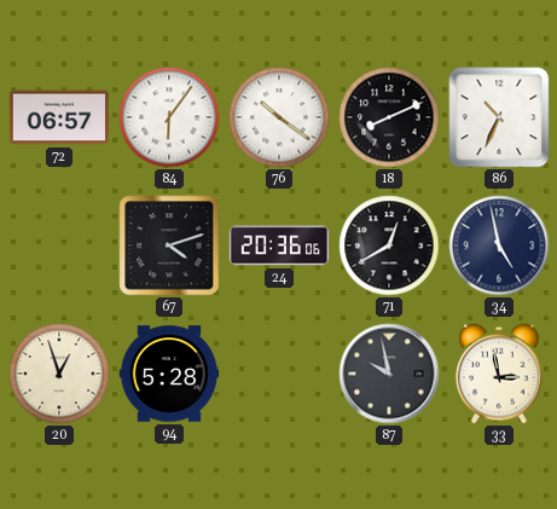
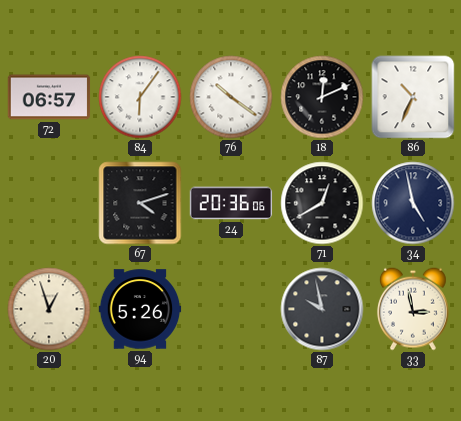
18: 8:11 -> 12:11 (322, 97)
94: 5:28 -> 5:26 (140, 309)
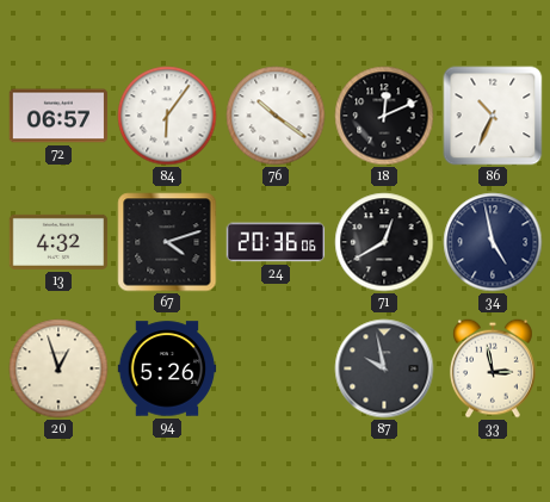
13: none -> 4:32 (58, 242)
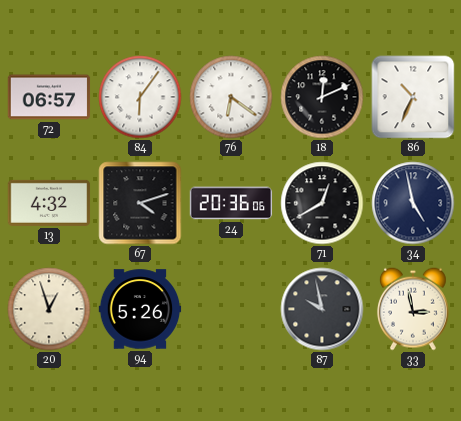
76: 10:21 -> 6:21 (231, 97)
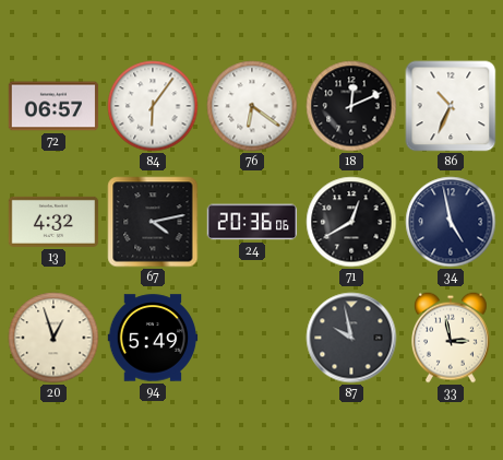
67: 4:12 -> 4:13 (153, 222)
94: 5:26 -> 5:49 (153, 338)
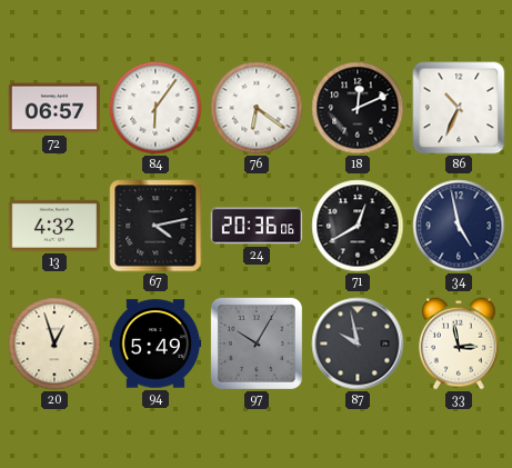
97: none -> 10:05 (257, 343)
